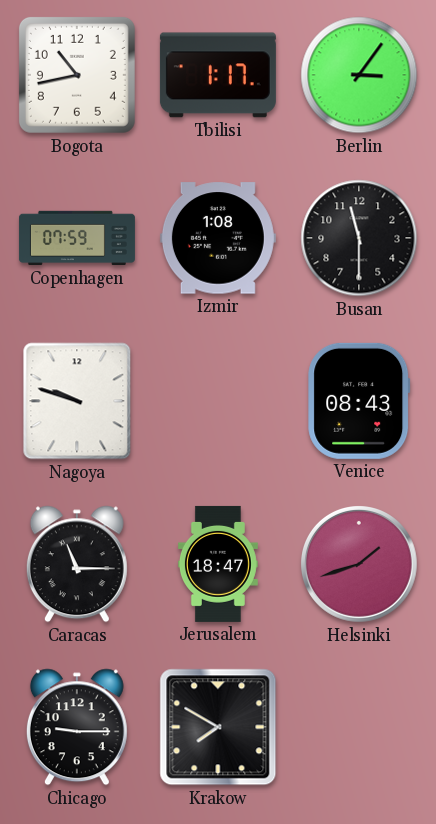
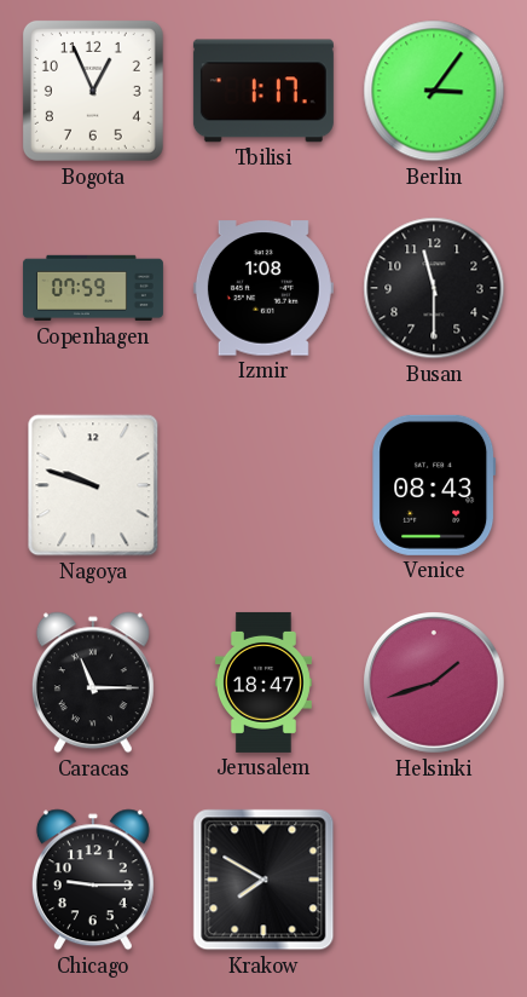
Bogota: 10:43 -> 12:56 (93, 91)
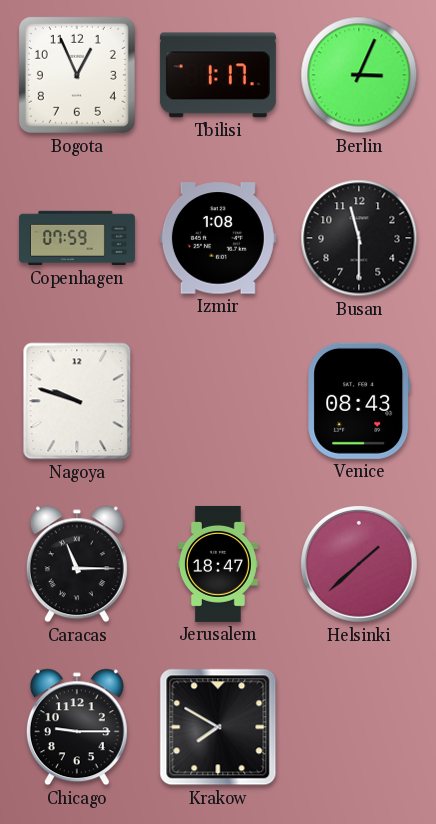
Berlin: 3:06 -> 3:04 (359, 75)
Helsinki: 1:42 -> 1:38 (360, 565)
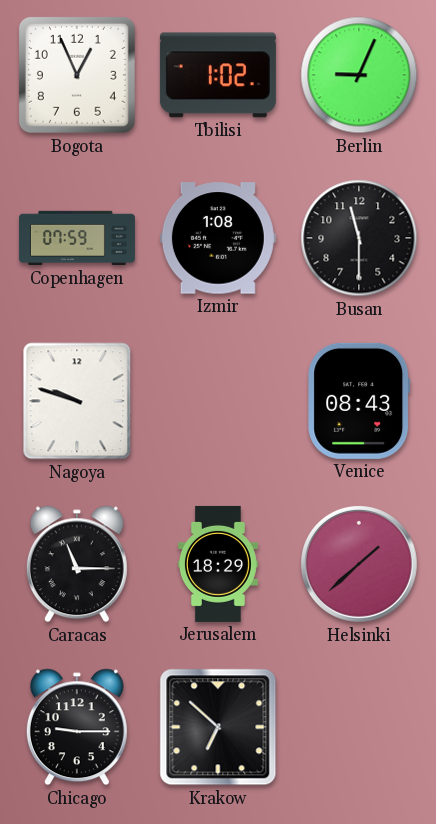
Tbilisi: 1:17 -> 1:02 (218, 75)
Berlin: 3:04 -> 9:04 (359, 75)
Jerusalem: 18:47 -> 18:29 (218, 564)
Krakow: 7:50 -> 6:52 (218, 727)
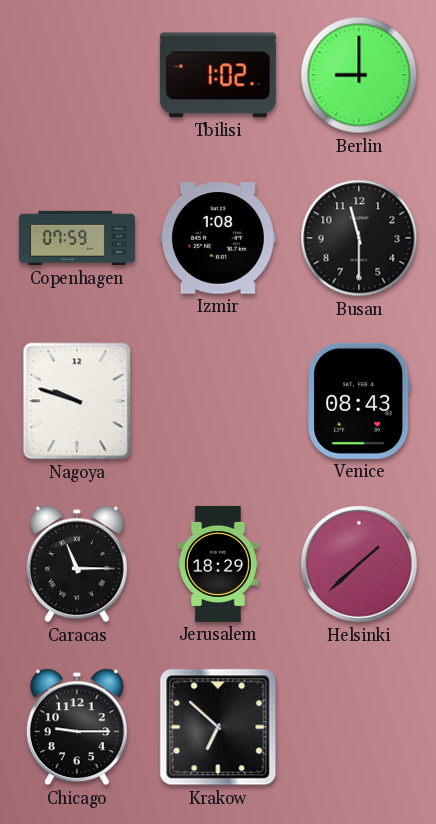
Bogota: 12:56 -> none (77, 75)
Berlin: 9:04 -> 9:00 (359, 75)
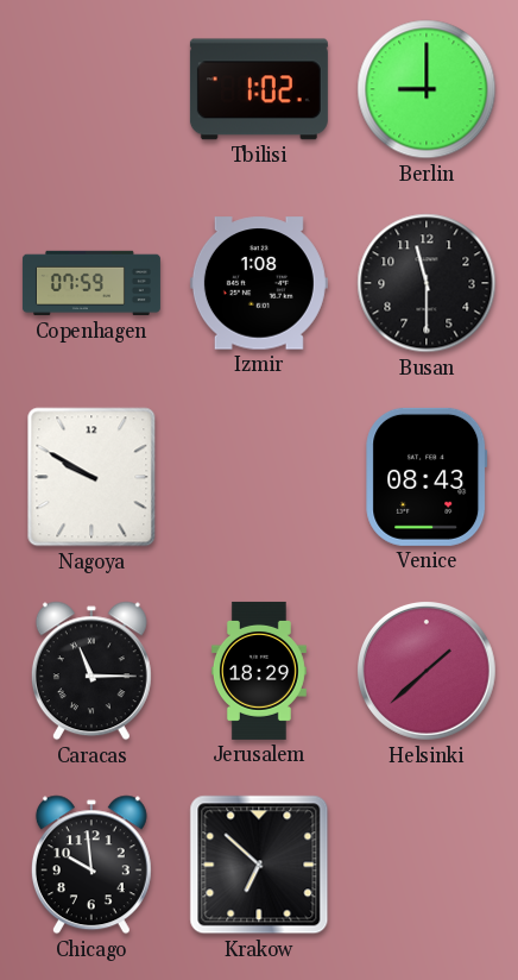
Nagoya: 9:48 -> 9:50 (91, 477)
Chicago: 9:15 -> 9:59 (91, 865)
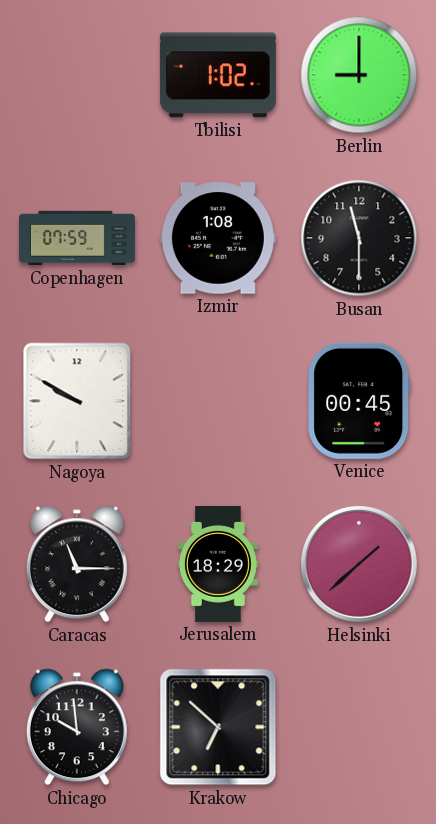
Venice: 08:43 -> 00:45 (359, 401)
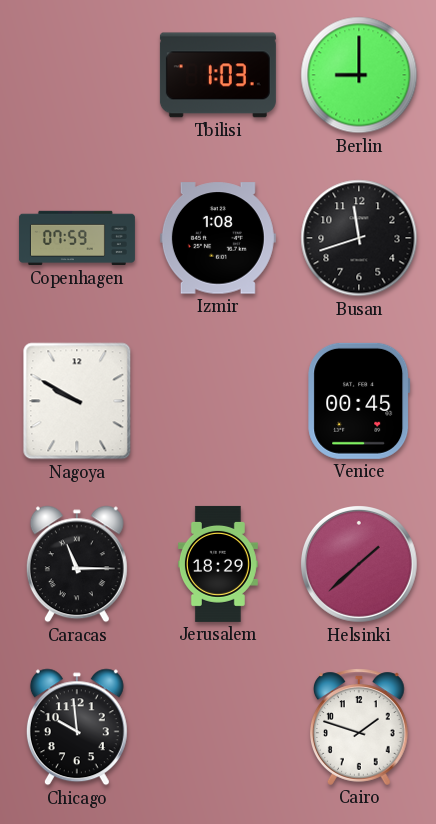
Tbilisi: 1:02 -> 1:03 (218, 75)
Busan: 11:30 -> 11:42 (359, 238)
Krakow: 6:52 -> none (218, 727)
Cairo: none -> 1:48 (359, 727)
